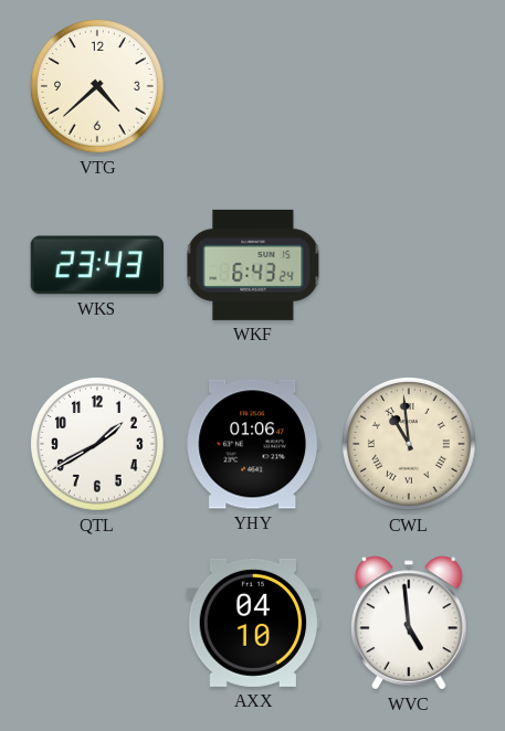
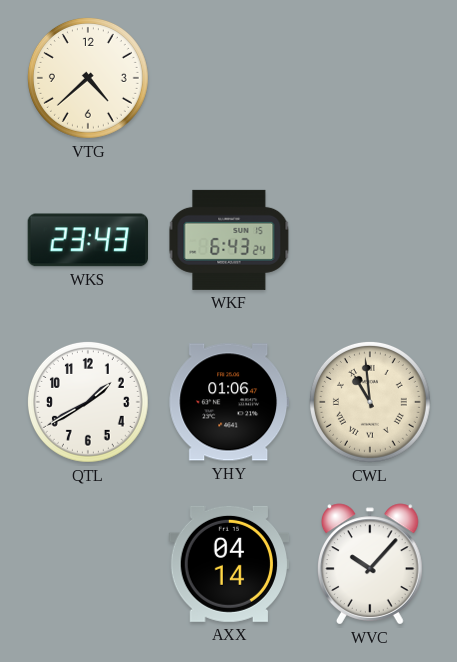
AXX: 04:10 -> 04:14 (229, 564)
WVC: 4:59 -> 10:07 (371, 564)
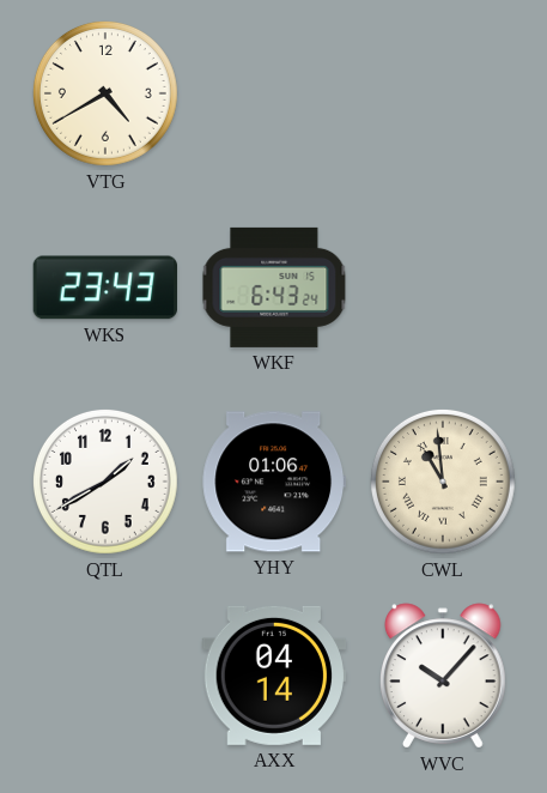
VTG: 4:38 -> 4:40 (105, 93)
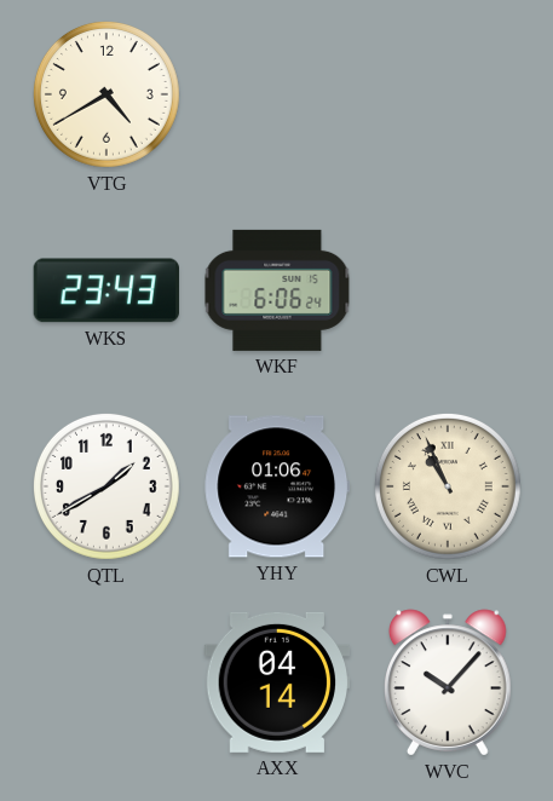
WKF: 6:43 -> 6:06 (277, 290)
CWL: 10:59 -> 10:56 (448, 486)
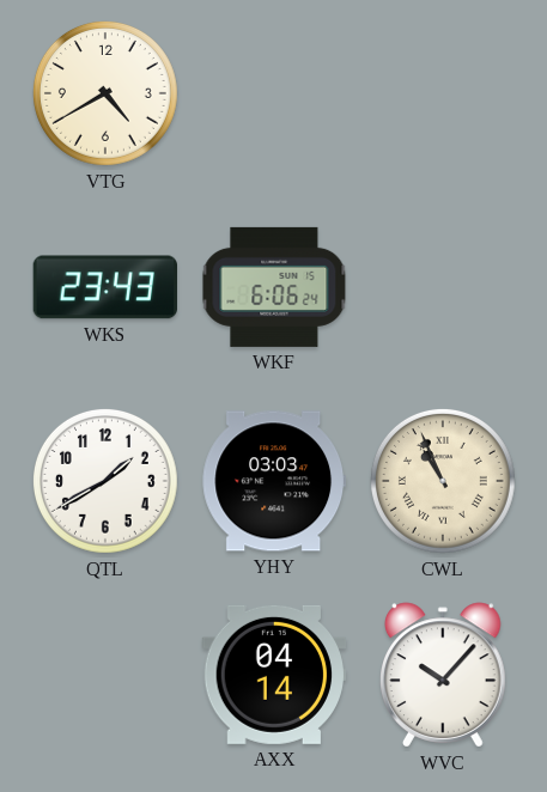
YHY: 01:06 -> 03:03 (273, 481)
